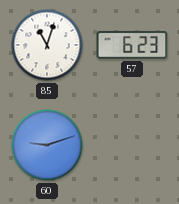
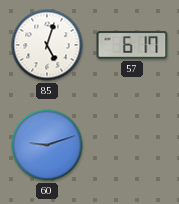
85: 11:03 -> 5:03 (47, 45)
57: 6:23 -> 6:17 (132, 45)
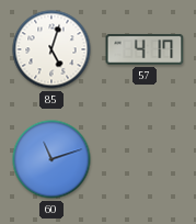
57: 6:17 -> 4:17 (145, 49)
60: 9:12 -> 11:12 (51, 159)
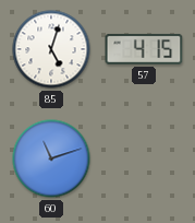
57: 4:17 -> 4:15 (144, 49)
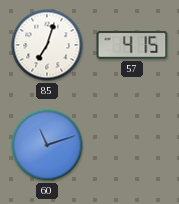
85: 5:03 -> 7:03 (47, 45)
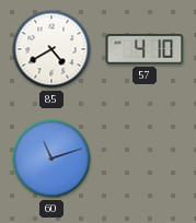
85: 7:03 -> 4:40 (51, 49)
57: 4:15 -> 4:10 (145, 49)
